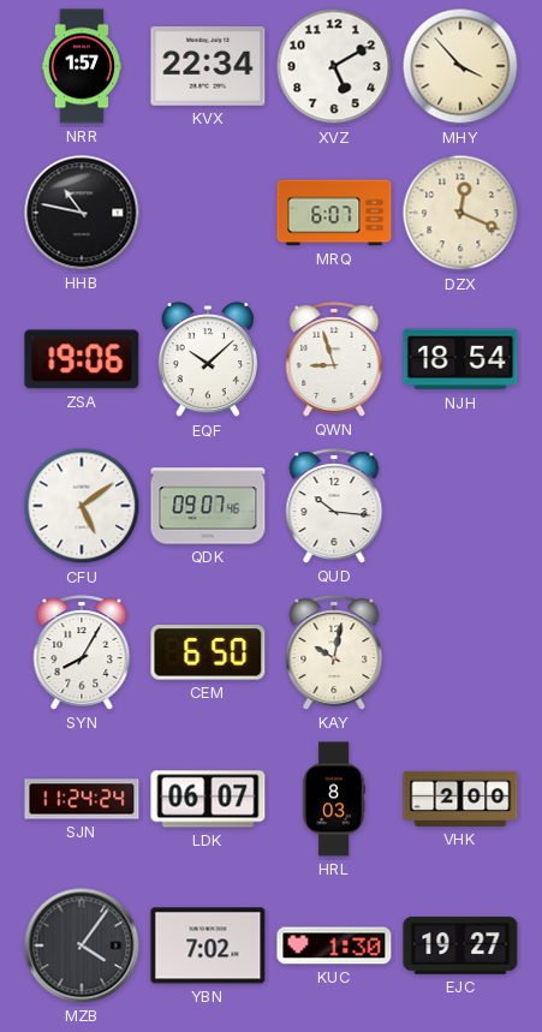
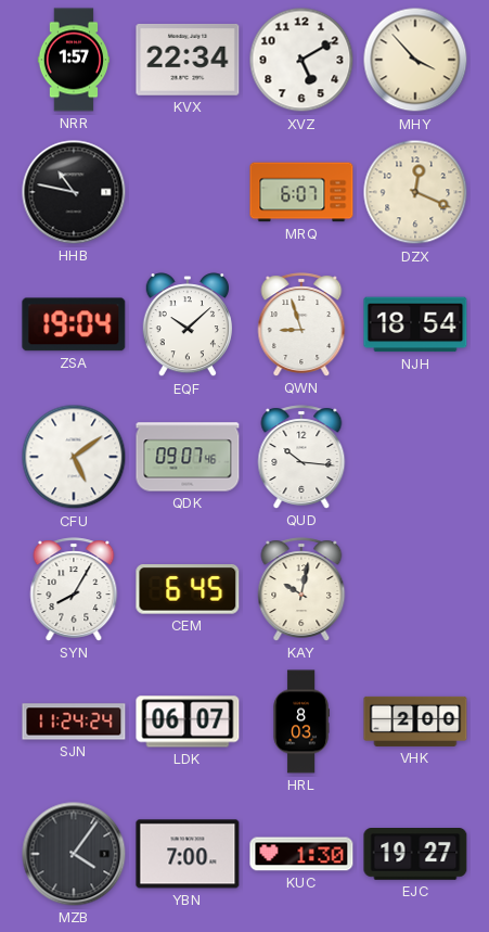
ZSA: 19:06 -> 19:04 (74, 324)
CEM: 6:50 -> 6:45 (188, 589)
YBN: 7:02 -> 7:00 (188, 854)
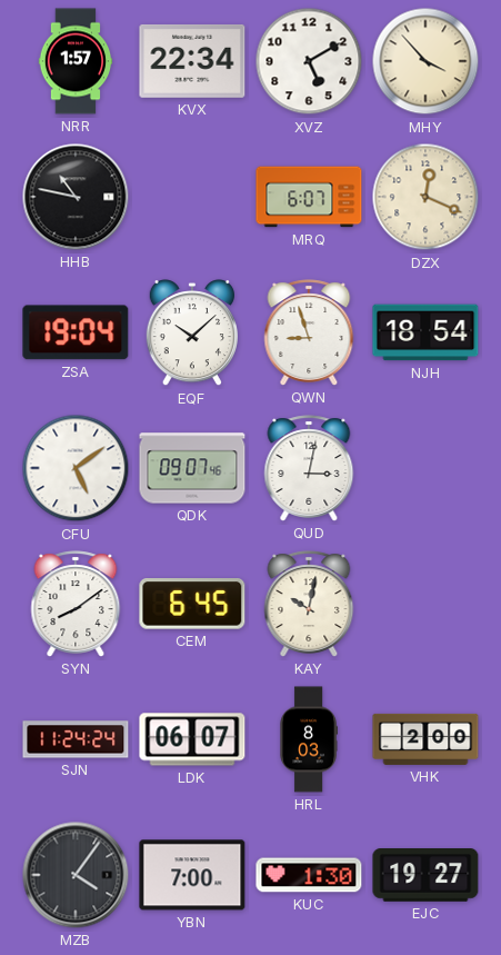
QUD: 10:16 -> 3:02 (309, 468)
SYN: 8:05 -> 8:09 (76, 604)
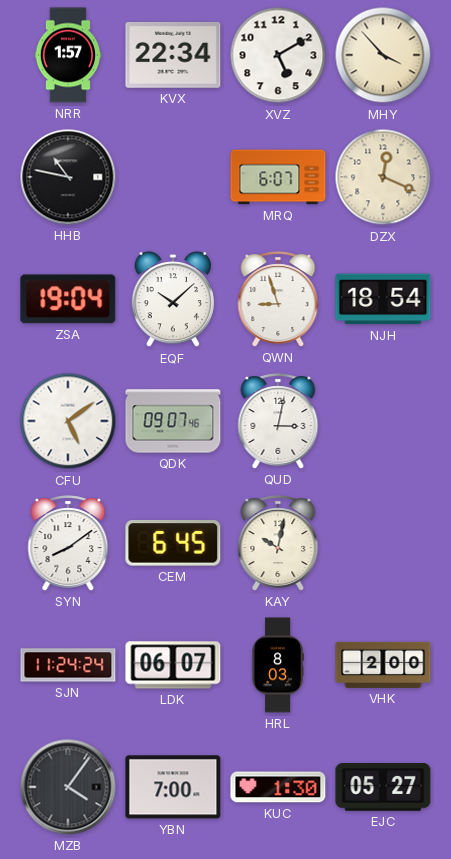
EJC: 19:27 -> 05:27 (383, 788)
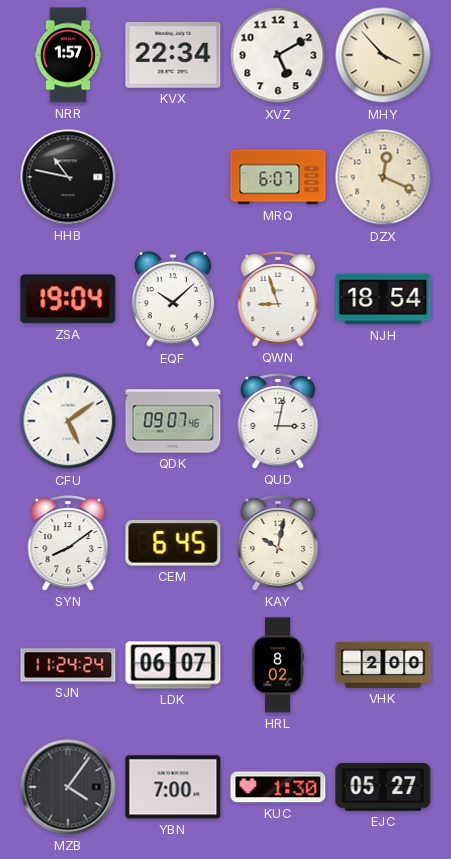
HRL: 8:03 -> 8:02 (278, 665)
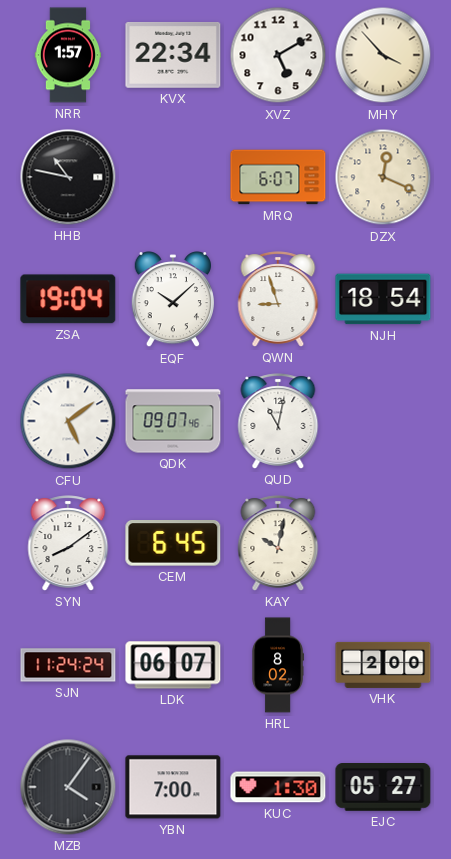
QUD: 3:02 -> 11:02 (278, 421)
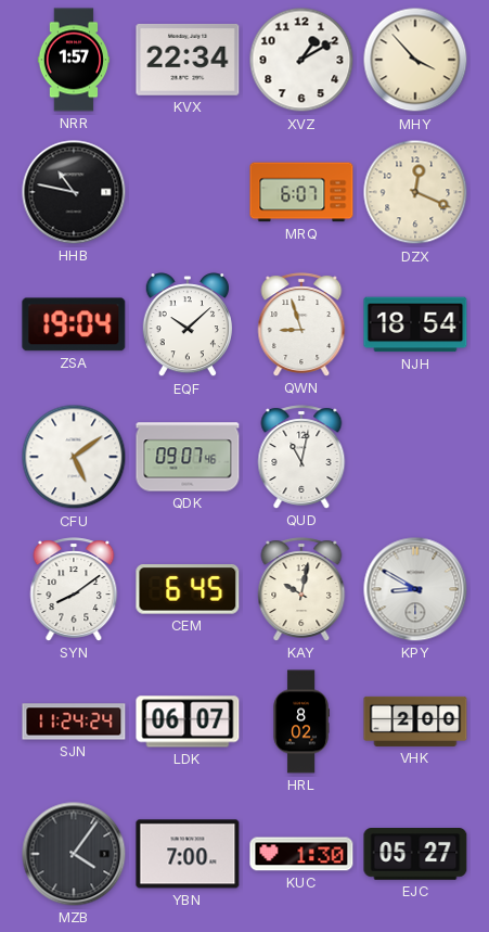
XVZ: 5:10 -> 1:10 (301, 60)
KPY: none -> 8:50 (415, 589)
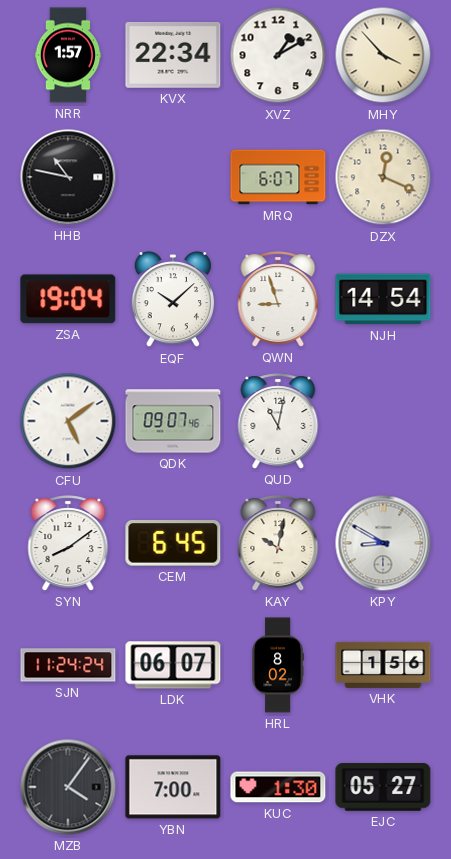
NJH: 18:54 -> 14:54 (383, 299)
VHK: 2:00 -> 1:56 (383, 665)
